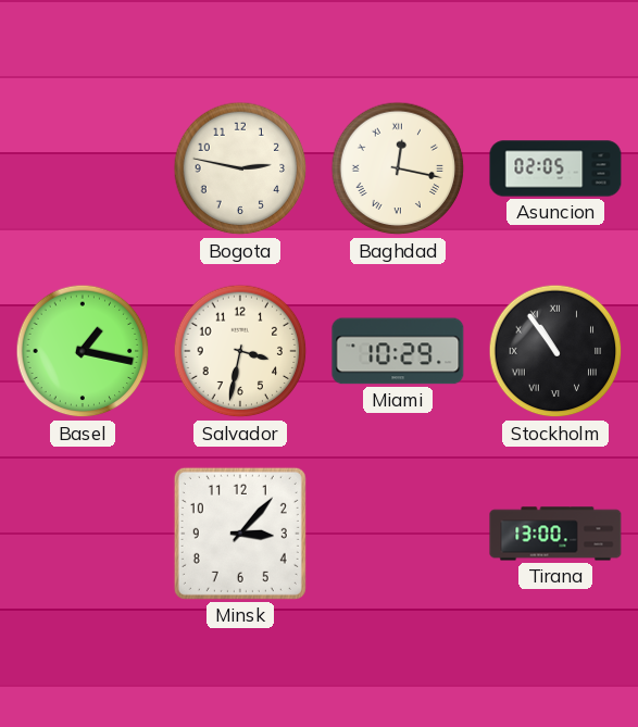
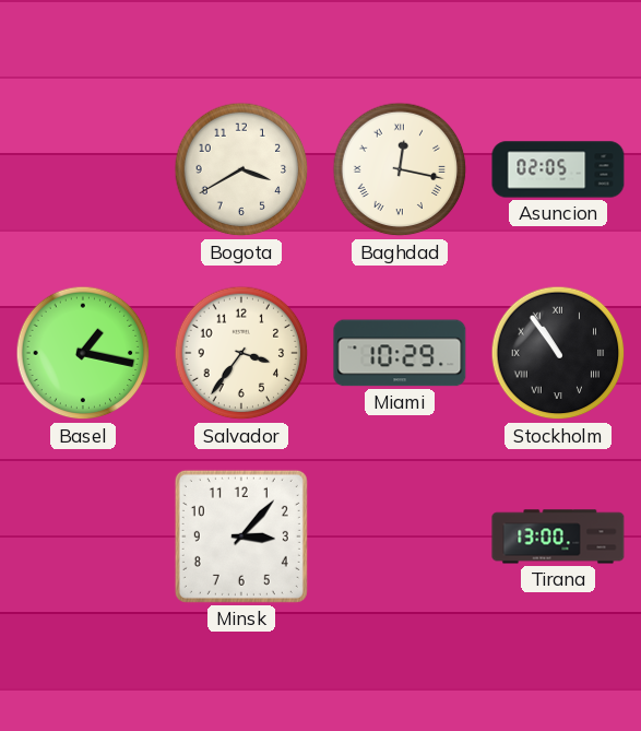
Bogota: 2:47 -> 3:40 (241, 169)
Salvador: 3:32 -> 3:36 (241, 353)
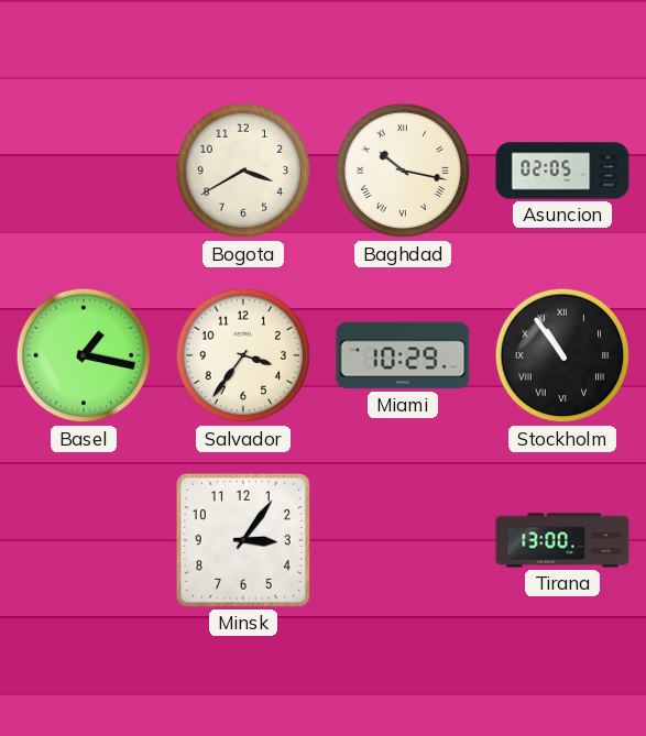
Baghdad: 12:17 -> 10:17 (403, 171)
Minsk: 3:07 -> 3:06 (243, 540)
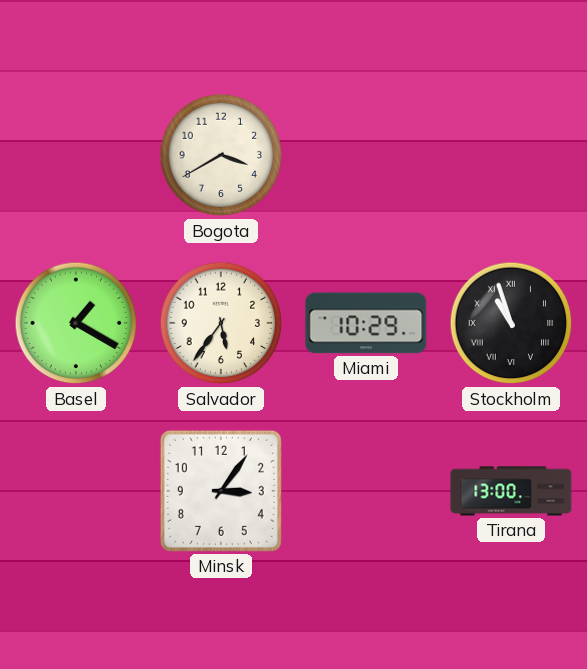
Baghdad: 10:17 -> none (403, 171)
Asuncion: 02:05 -> none (562, 171)
Basel: 1:17 -> 1:20 (76, 323)
Salvador: 3:36 -> 5:36 (221, 323)
Stockholm: 10:54 -> 10:57 (511, 323)
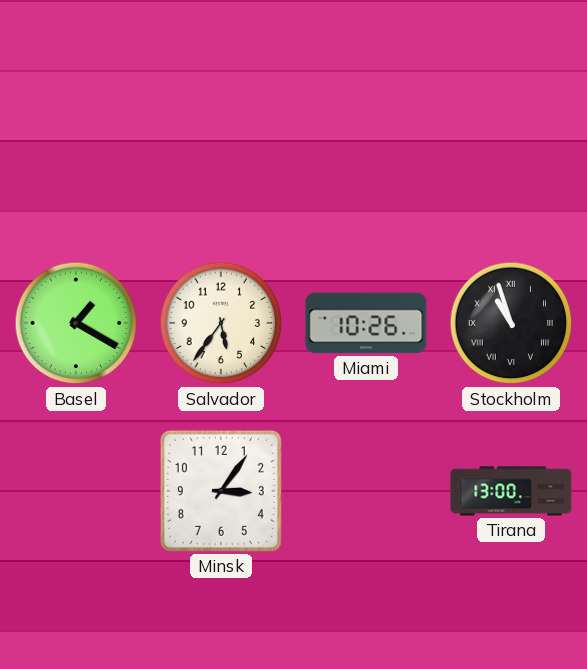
Bogota: 3:40 -> none (221, 155)
Miami: 10:29 -> 10:26 (366, 323)
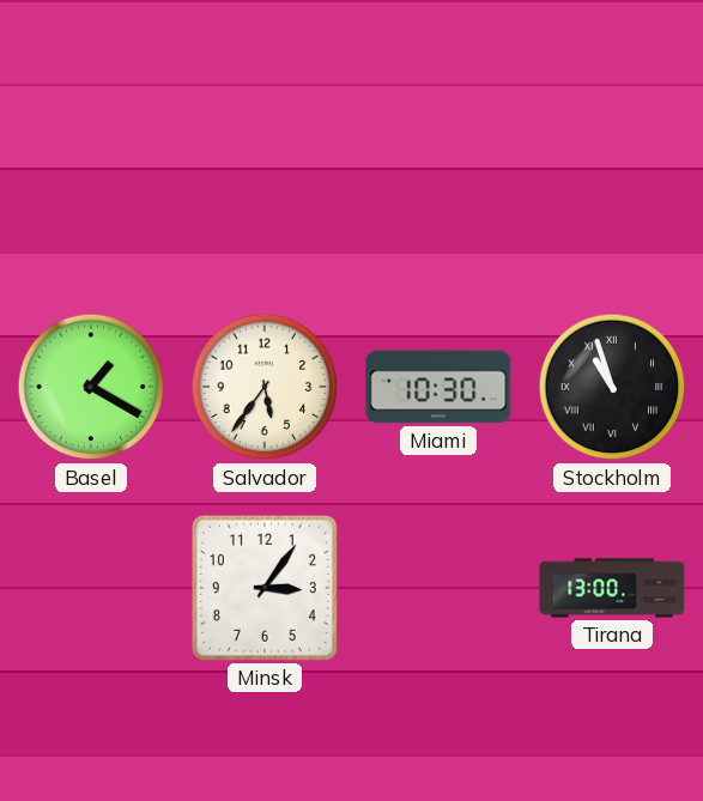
Miami: 10:26 -> 10:30 (438, 387)
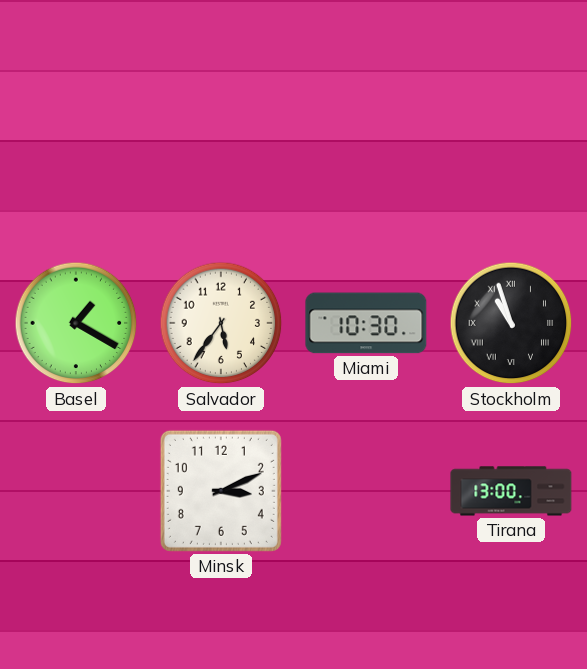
Minsk: 3:06 -> 3:11 (221, 491)
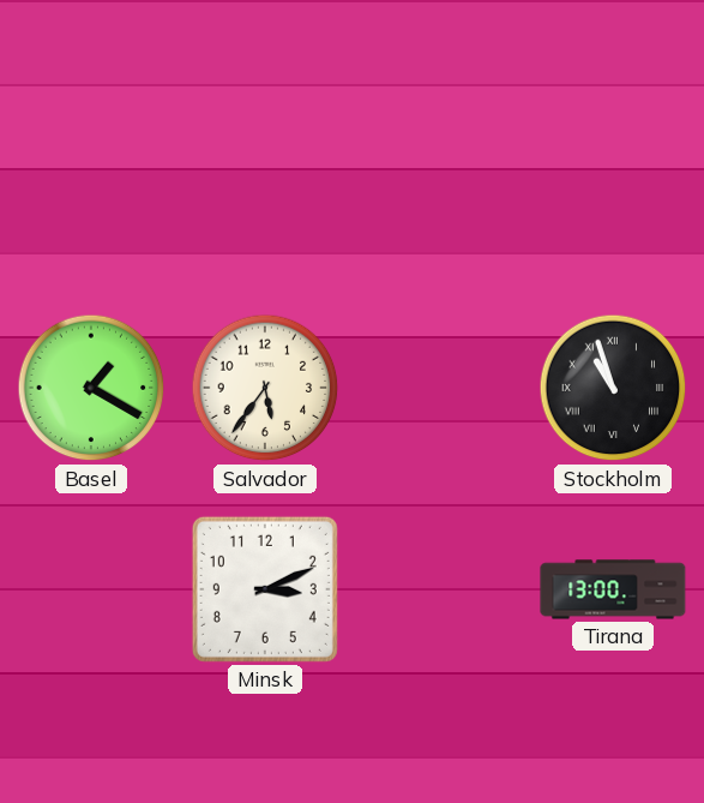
Miami: 10:30 -> none (366, 323)
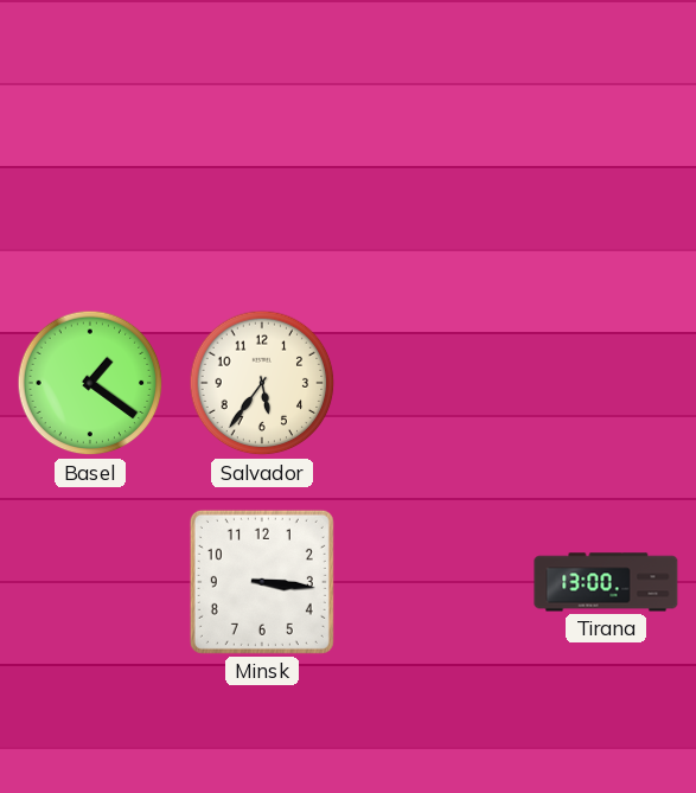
Basel: 1:20 -> 1:21 (90, 383)
Stockholm: 10:57 -> none (613, 388)
Minsk: 3:11 -> 3:16 (262, 582)
